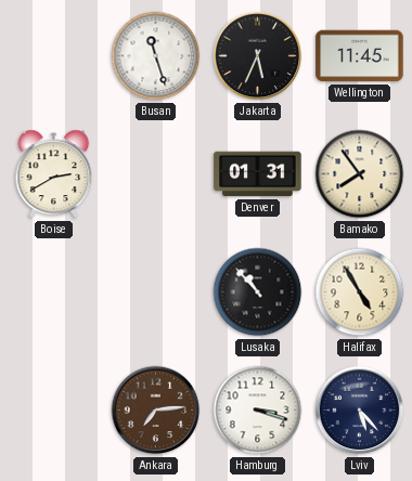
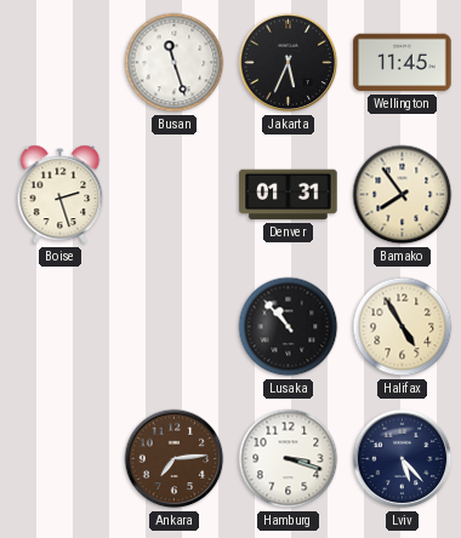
Boise: 2:40 -> 2:27 (61, 195)
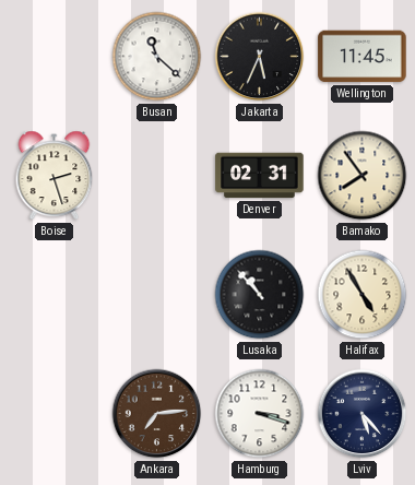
Busan: 11:27 -> 11:22 (157, 57)
Denver: 01:31 -> 02:31 (260, 176)
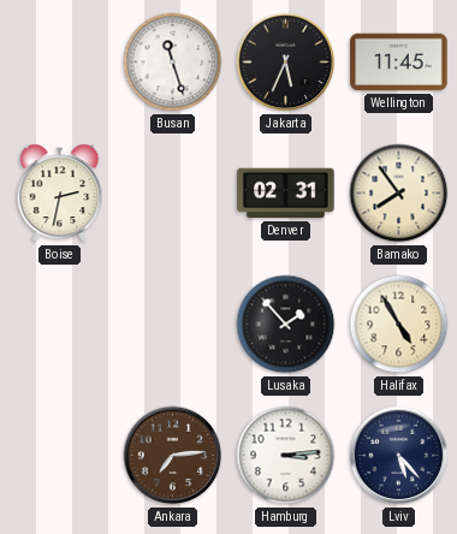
Busan: 11:22 -> 11:27 (173, 63)
Boise: 2:27 -> 2:32 (60, 194)
Lusaka: 10:53 -> 1:53 (286, 325)
Hamburg: 3:18 -> 3:14 (286, 456)
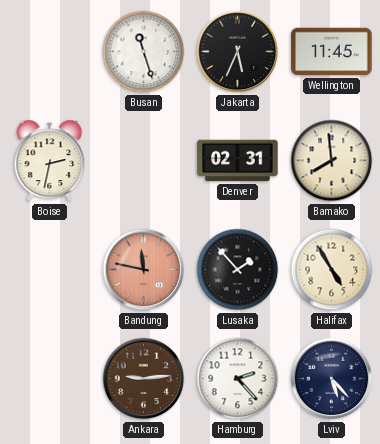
Bamako: 7:54 -> 7:59 (332, 161)
Bandung: none -> 11:47 (144, 270)
Ankara: 7:14 -> 9:14 (144, 379)
Hamburg: 3:14 -> 2:23 (238, 379)
